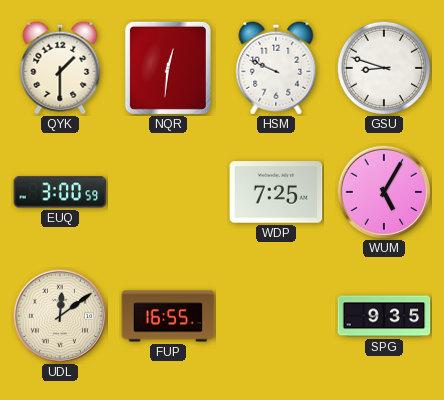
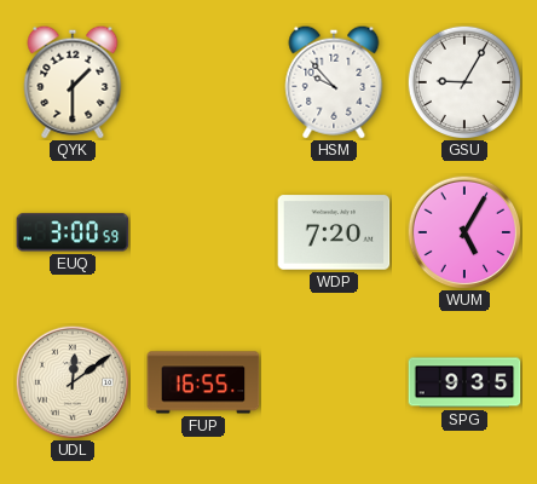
NQR: 12:31 -> none (168, 68)
HSM: 9:49 -> 9:53 (334, 82)
GSU: 8:48 -> 9:05 (463, 81)
WDP: 7:25 -> 7:20 (334, 232)
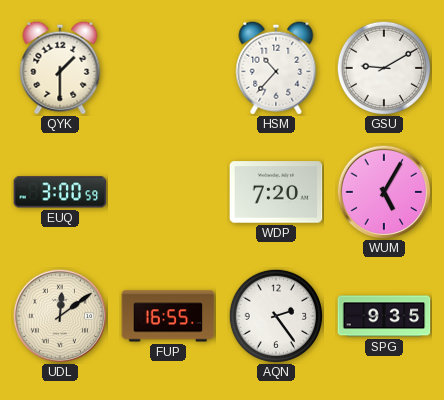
HSM: 9:53 -> 10:37 (276, 68)
GSU: 9:05 -> 9:10 (383, 67)
AQN: none -> 2:24 (275, 315)
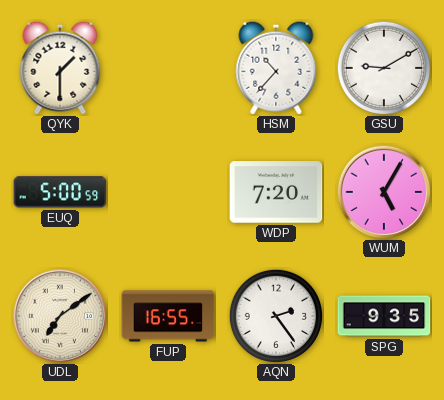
EUQ: 3:00 -> 5:00 (60, 192)
UDL: 12:09 -> 7:09 (60, 316)
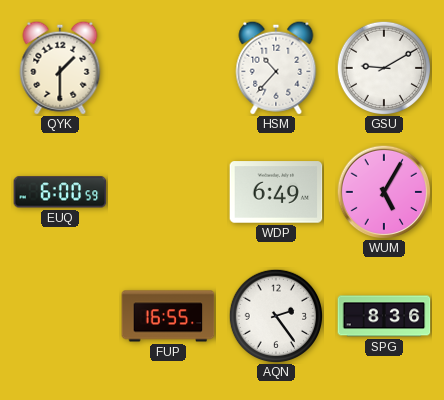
EUQ: 5:00 -> 6:00 (60, 192)
WDP: 7:20 -> 6:49 (276, 192)
UDL: 7:09 -> none (60, 316)
SPG: 9:35 -> 8:36 (384, 316)
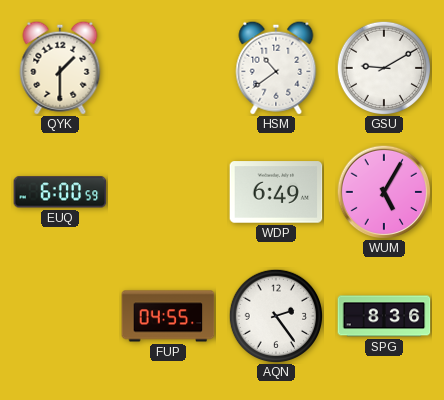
HSM: 10:37 -> 10:39 (276, 68)
FUP: 16:55 -> 04:55 (168, 316)
